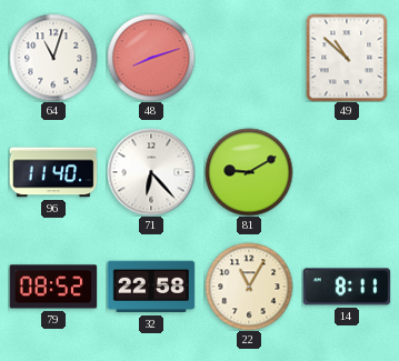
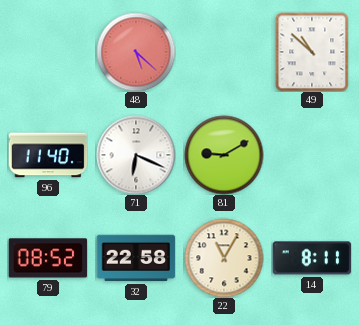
64: 11:03 -> none (53, 58)
48: 8:12 -> 5:22 (136, 52)
71: 6:23 -> 6:19 (136, 155)
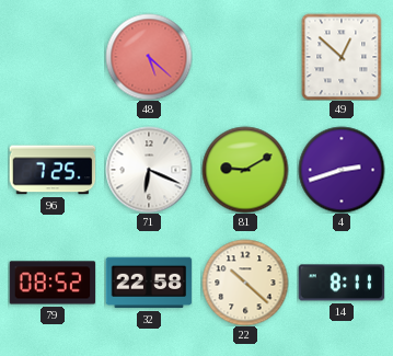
49: 10:52 -> 12:52 (342, 57)
96: 11:40 -> 7:25 (53, 170)
4: none -> 2:42 (342, 170)
22: 11:05 -> 10:22 (245, 283)
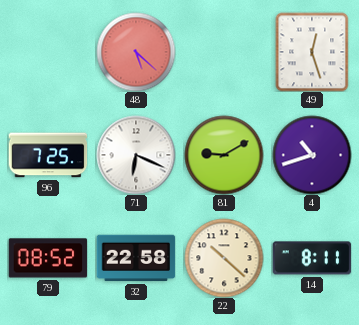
49: 12:52 -> 12:27 (312, 52)
4: 2:42 -> 10:42 (312, 155)
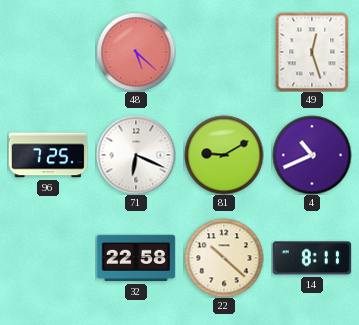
4: 10:42 -> 10:41 (312, 155)
79: 08:52 -> none (48, 258)
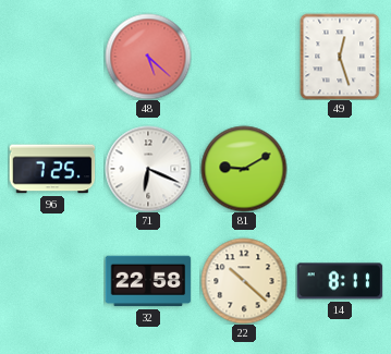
4: 10:41 -> none (312, 155)
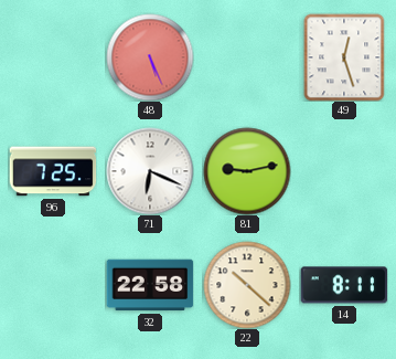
48: 5:22 -> 5:26 (150, 57)
81: 9:10 -> 9:13 (247, 171)
